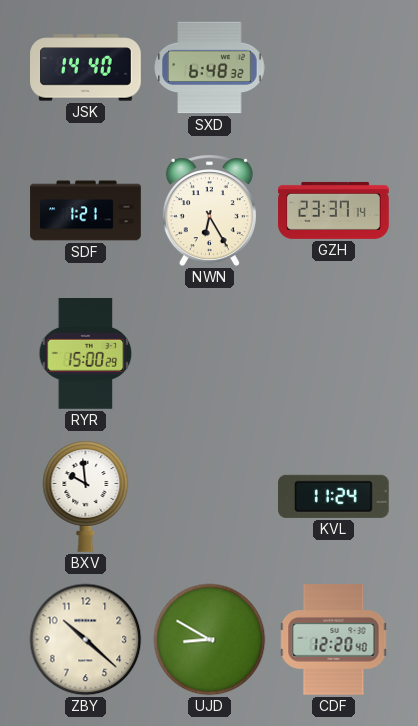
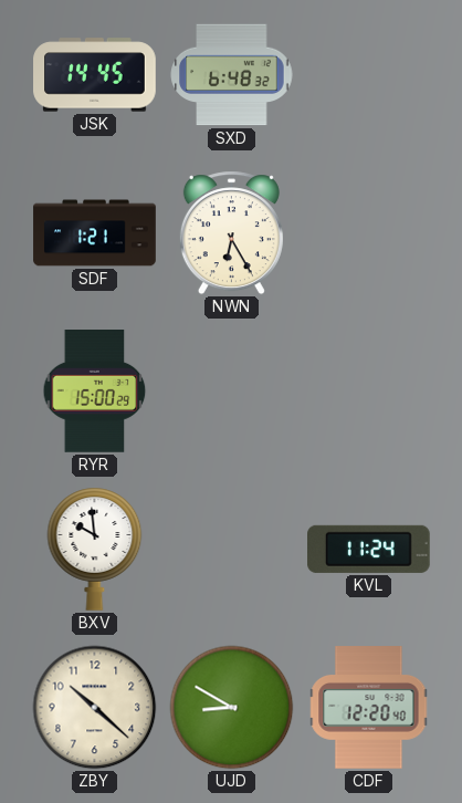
JSK: 14:40 -> 14:45 (95, 75)
GZH: 23:37 -> none (334, 210)
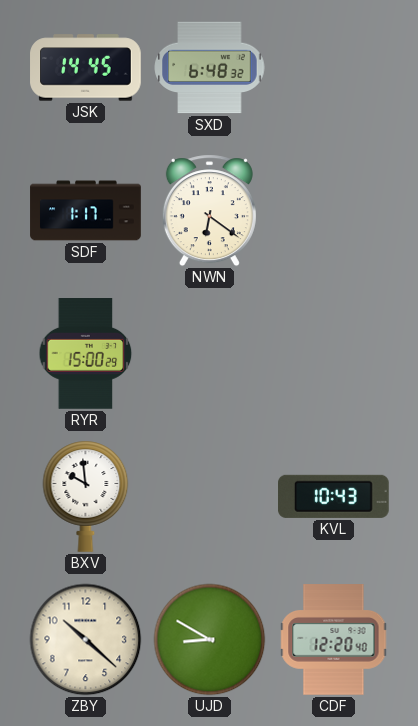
SDF: 1:21 -> 1:17 (86, 211)
NWN: 6:25 -> 6:21 (209, 211)
KVL: 11:24 -> 10:43 (334, 496)
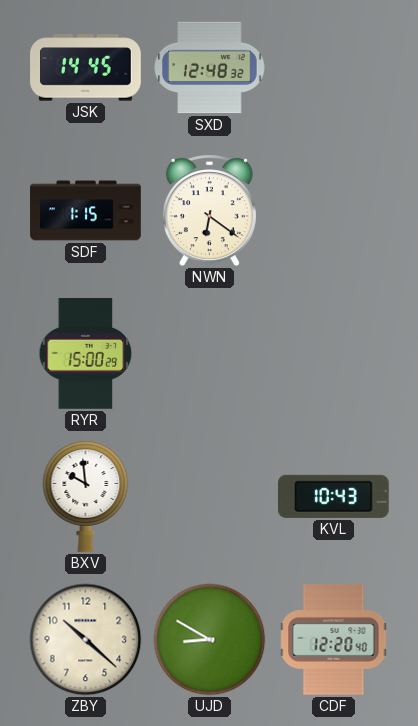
SXD: 6:48 -> 12:48 (210, 68)
SDF: 1:17 -> 1:15 (86, 211)
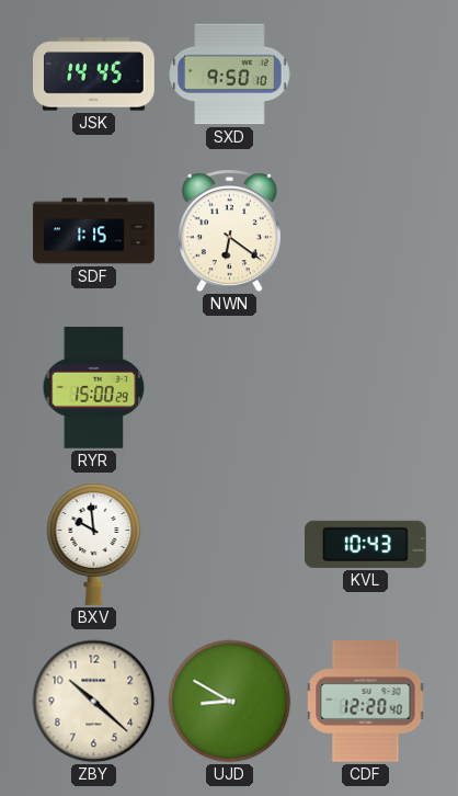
SXD: 12:48 -> 9:50 (230, 75)
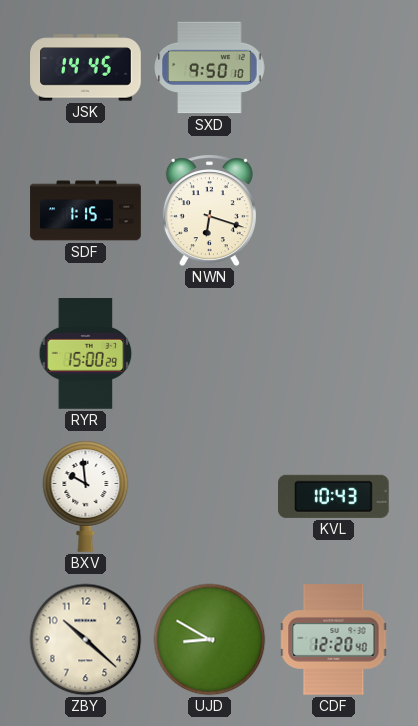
NWN: 6:21 -> 6:18 (209, 211)
